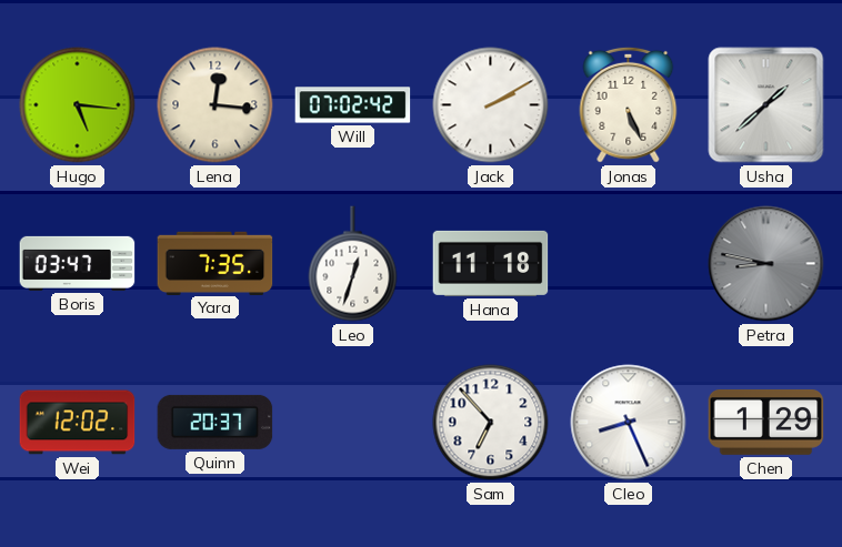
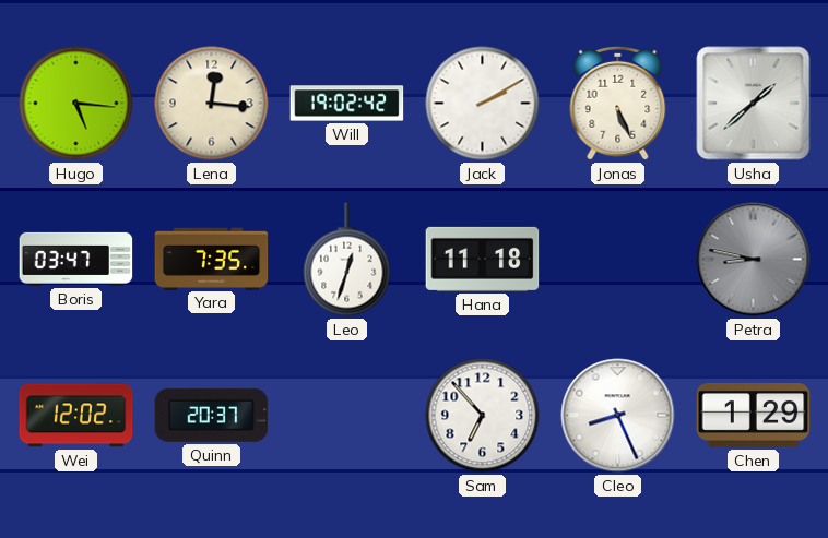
Will: 07:02 -> 19:02 (347, 104)
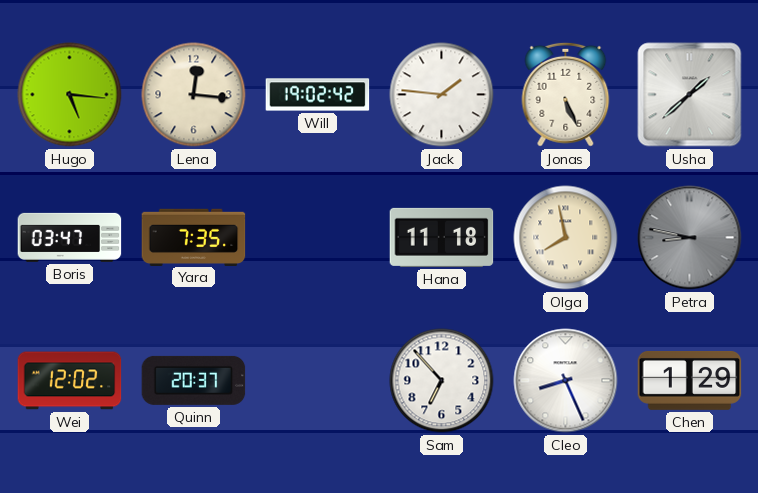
Jack: 2:10 -> 1:46 (442, 95)
Leo: 12:33 -> none (347, 260)
Olga: none -> 7:58 (566, 238)
